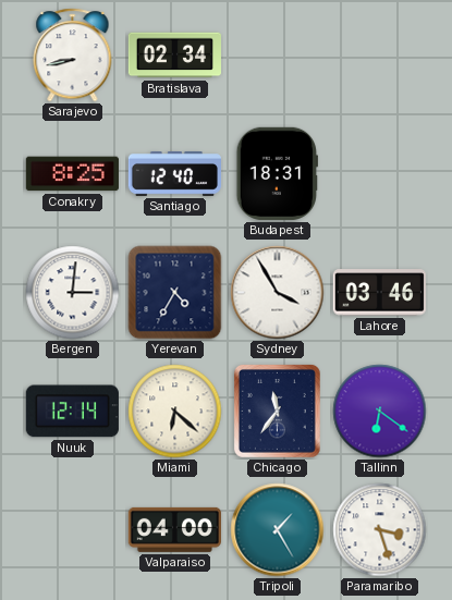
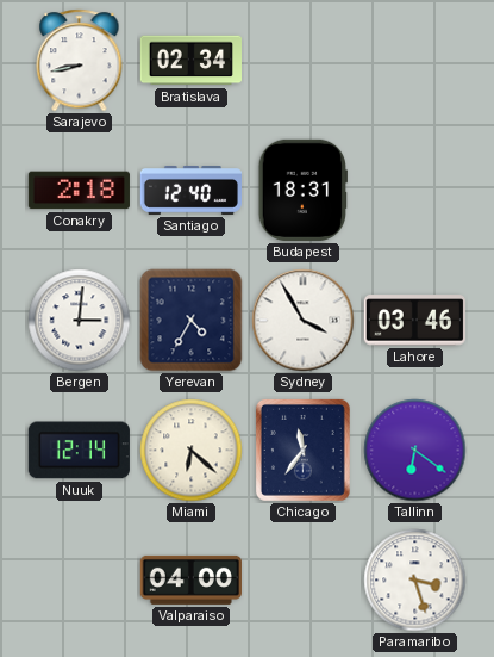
Conakry: 8:25 -> 2:18 (79, 191)
Tripoli: 1:25 -> none (278, 530)
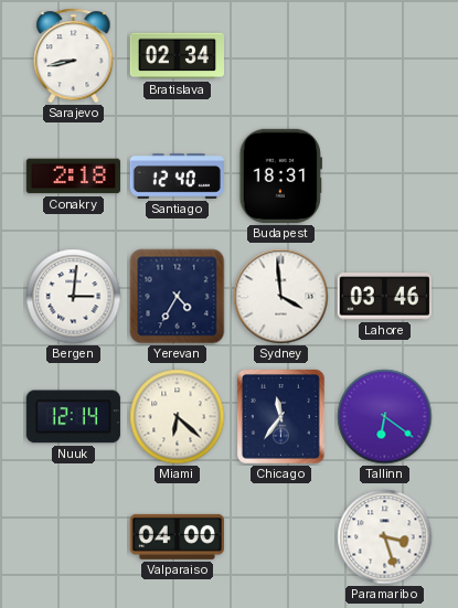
Sydney: 3:55 -> 3:59 (281, 297)
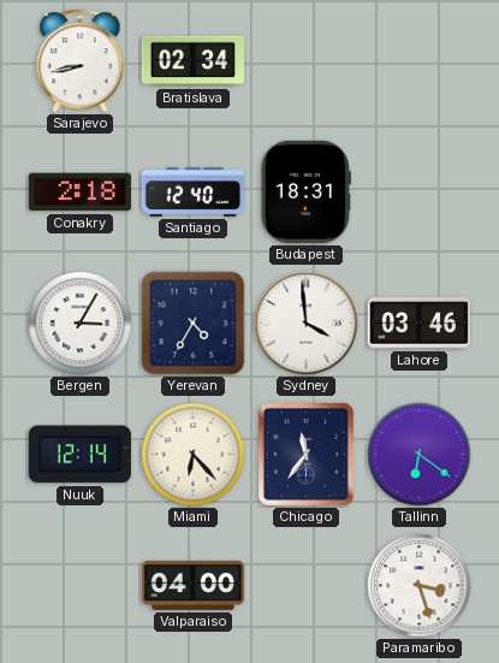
Bergen: 3:01 -> 3:05 (81, 324)
Miami: 6:22 -> 6:23 (194, 455)
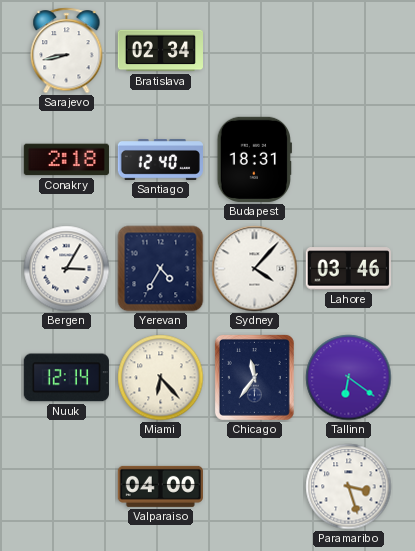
Sydney: 3:59 -> 4:07 (255, 269)
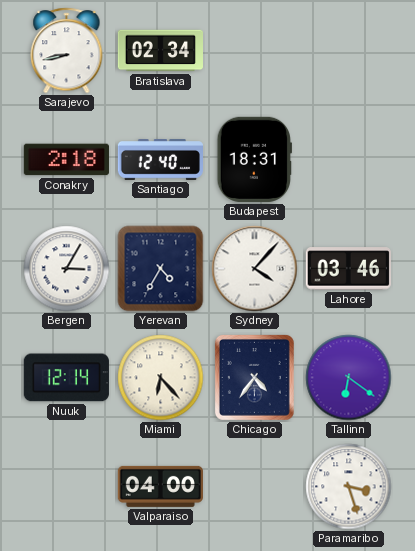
Chicago: 11:36 -> 4:36 (254, 377)
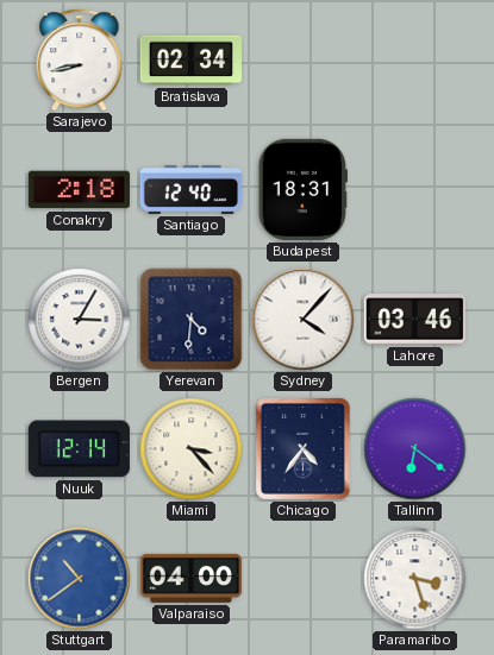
Yerevan: 4:35 -> 4:31 (192, 320)
Miami: 6:23 -> 3:23 (192, 449)
Stuttgart: none -> 10:39 (80, 579)
